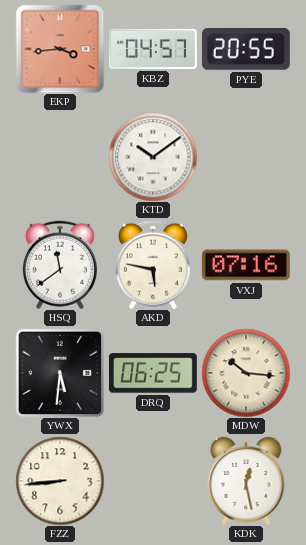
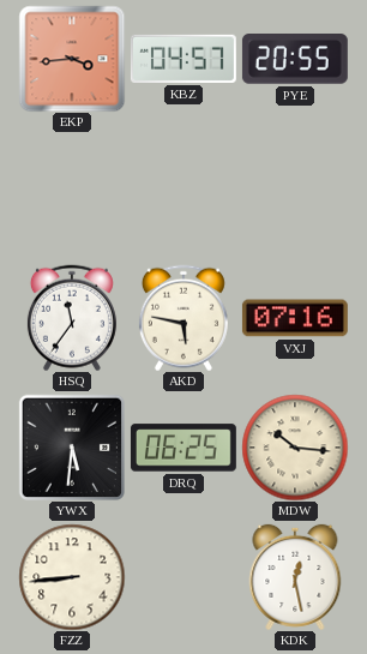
KTD: 10:09 -> none (153, 157)
HSQ: 11:39 -> 11:36 (72, 318)
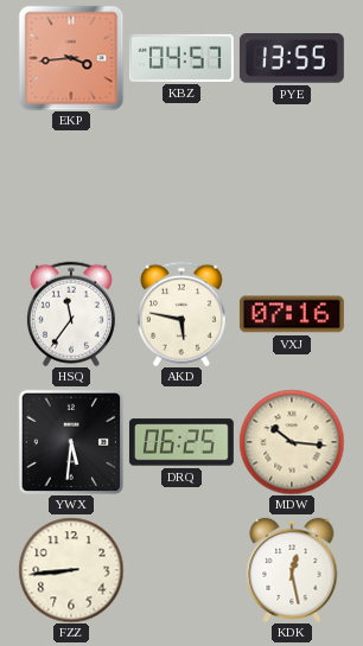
PYE: 20:55 -> 13:55 (292, 59)
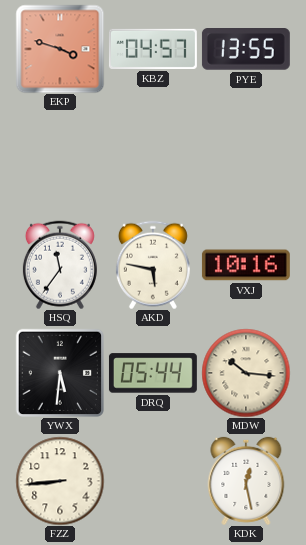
EKP: 3:44 -> 3:48 (60, 49)
VXJ: 07:16 -> 10:16 (246, 265)
DRQ: 06:25 -> 05:44 (153, 373)
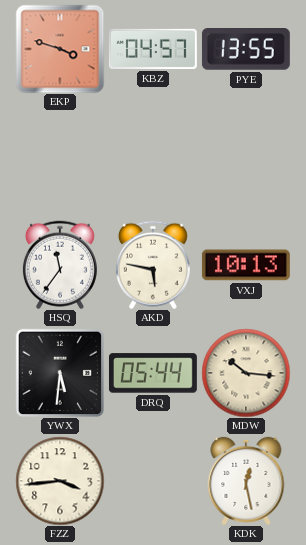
VXJ: 10:16 -> 10:13 (246, 265)
FZZ: 8:44 -> 3:44 (60, 481)
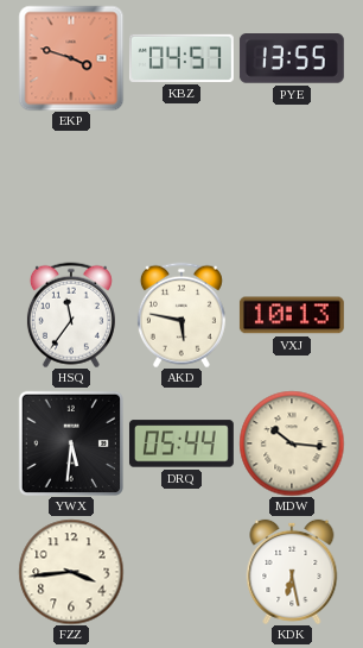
KDK: 12:28 -> 6:28 (292, 572)
